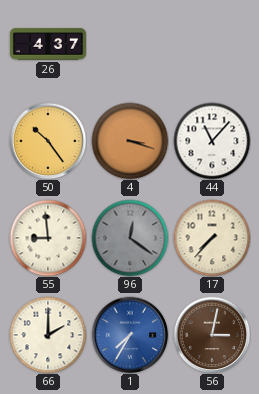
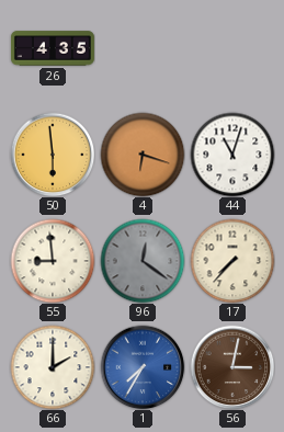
26: 4:37 -> 4:35 (53, 48)
50: 10:24 -> 5:59 (53, 155)
4: 3:18 -> 6:18 (143, 155)
44: 11:07 -> 11:03 (232, 155)
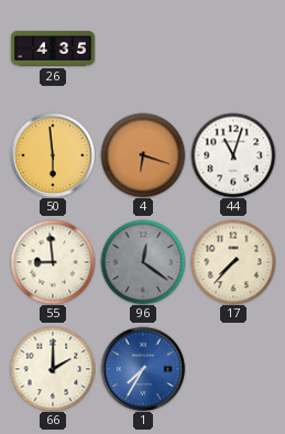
56: 3:02 -> none (232, 367)
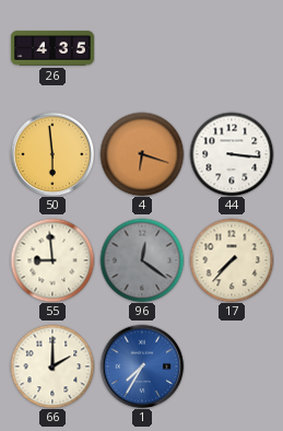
44: 11:03 -> 3:16 (232, 154)
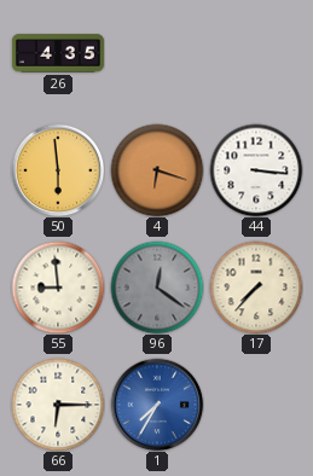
66: 2:00 -> 6:15 (58, 405)
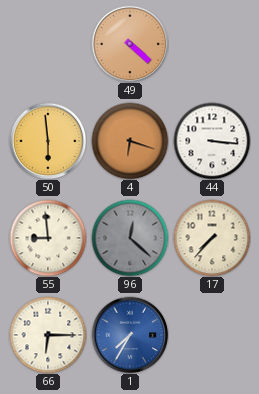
26: 4:35 -> none (58, 53)
49: none -> 4:22 (130, 44)
96: 12:21 -> 12:22 (130, 238)
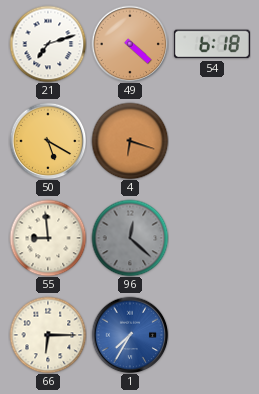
21: none -> 7:12 (48, 44)
54: none -> 6:18 (212, 44)
50: 5:59 -> 5:20 (48, 141)
44: 3:16 -> none (212, 141)
17: 7:37 -> none (212, 238)
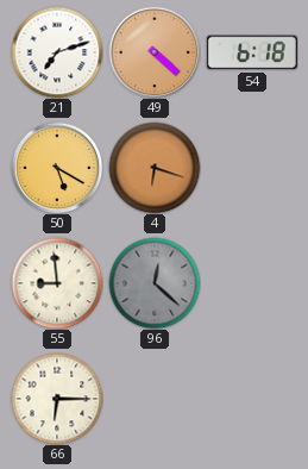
1: 7:35 -> none (130, 335)
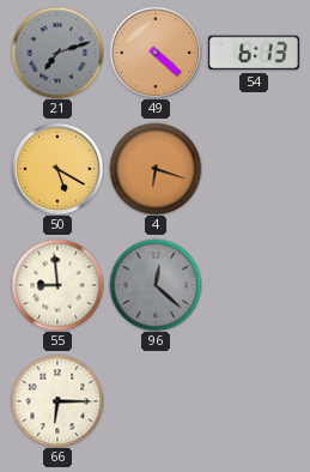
21 dial: white -> grey (57, 53)
54: 6:18 -> 6:13 (254, 53)
